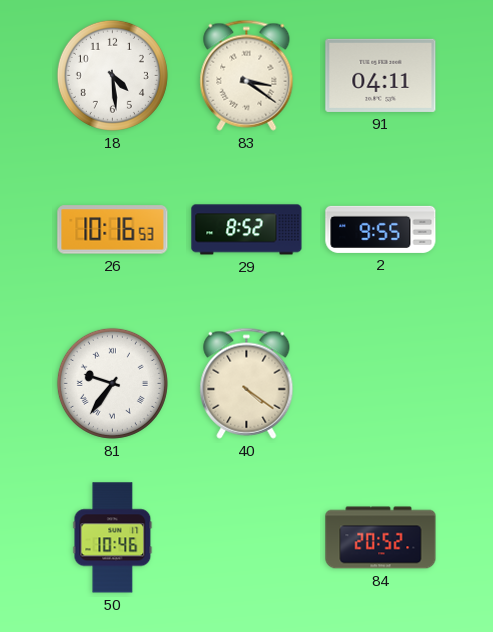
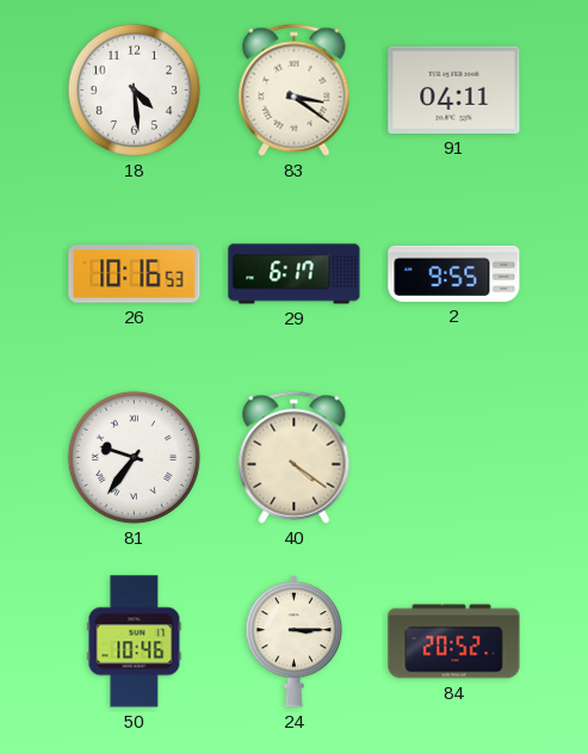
29: 8:52 -> 6:17 (295, 274)
24: none -> 3:15 (295, 642)
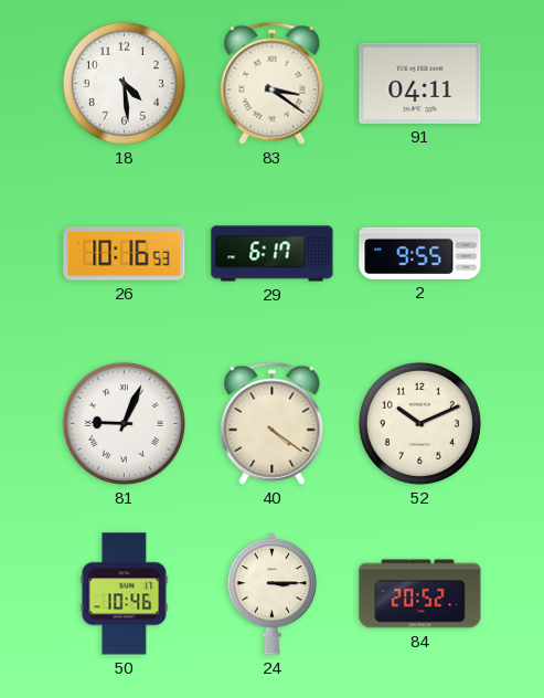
81: 9:36 -> 9:04 (124, 423)
52: none -> 10:11 (419, 423)
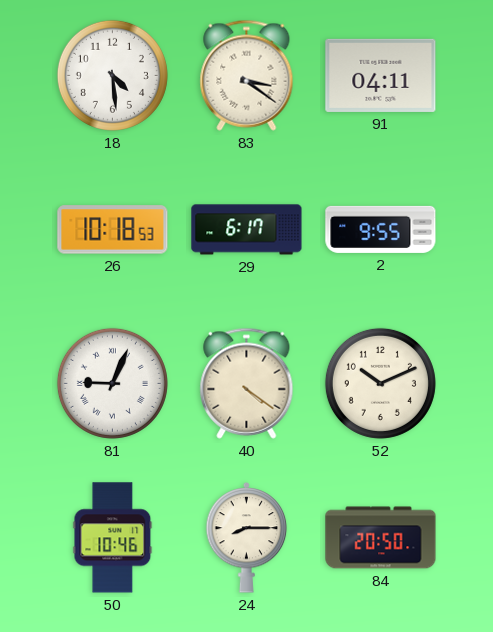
26: 10:16 -> 10:18 (113, 230)
24: 3:15 -> 8:15 (247, 538)
84: 20:52 -> 20:50 (381, 538)
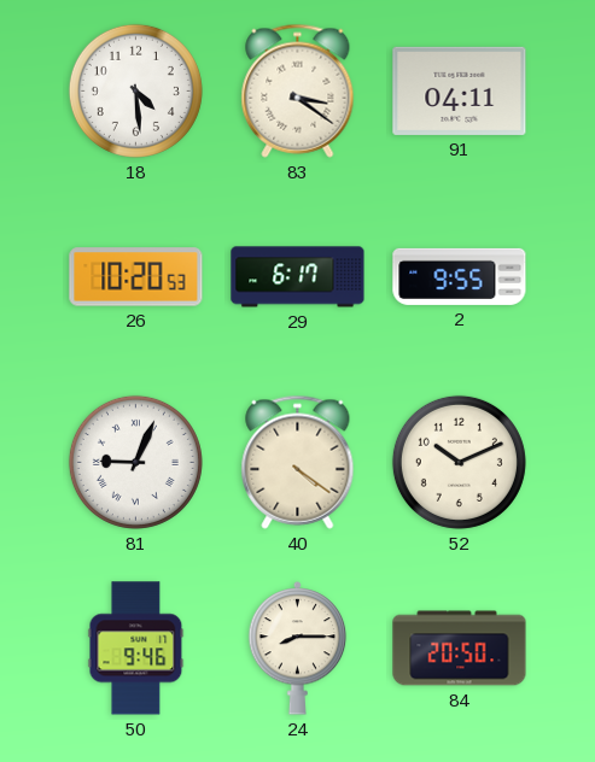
26: 10:18 -> 10:20 (136, 277)
50: 10:46 -> 9:46 (136, 649)
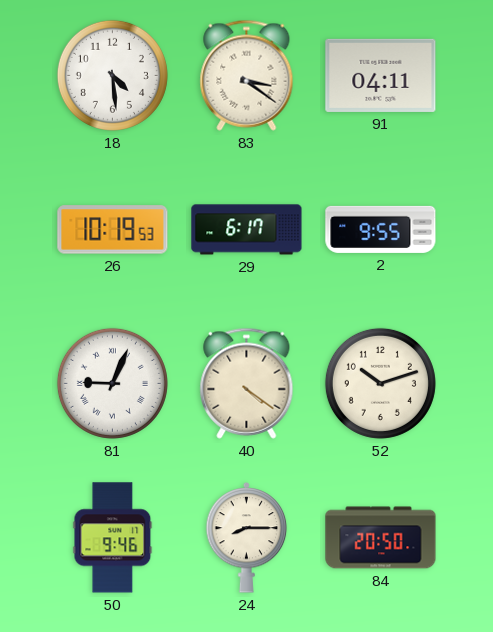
26: 10:20 -> 10:19 (113, 230)
52: 10:11 -> 10:12 (380, 383)
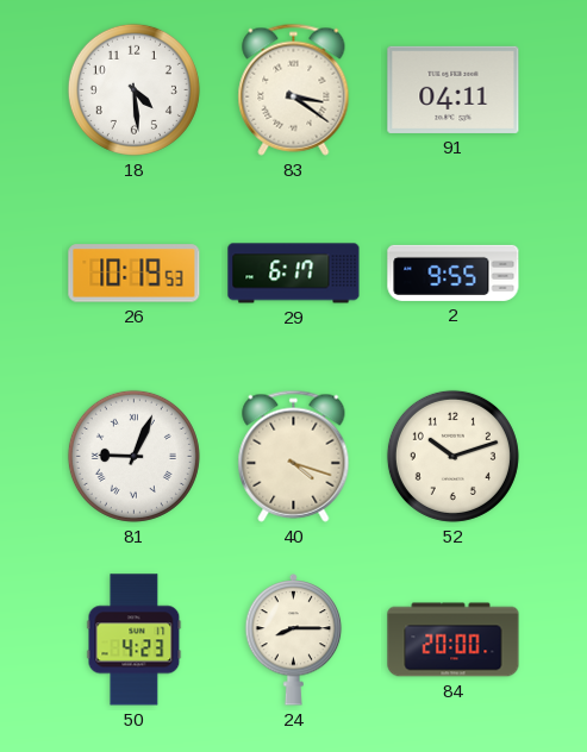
40: 4:21 -> 4:18 (294, 456)
50: 9:46 -> 4:23 (135, 640)
84: 20:50 -> 20:00 (454, 640)
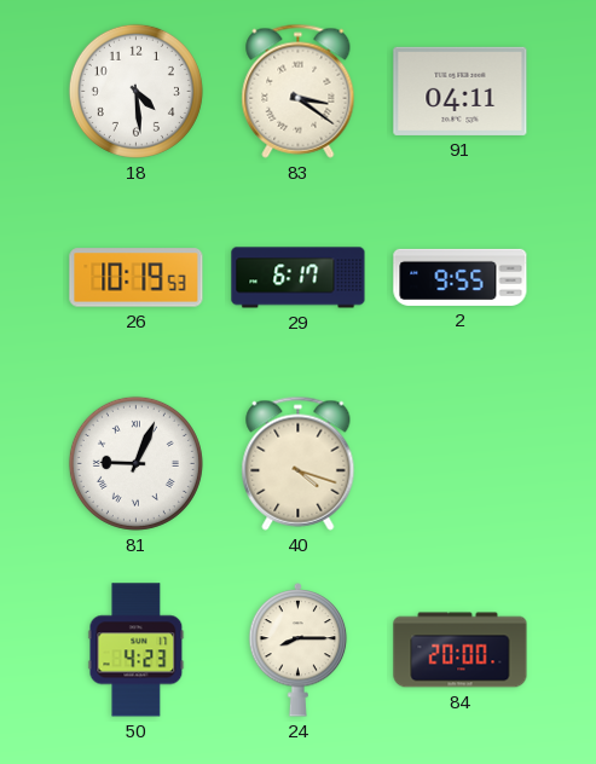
52: 10:12 -> none (452, 456)
